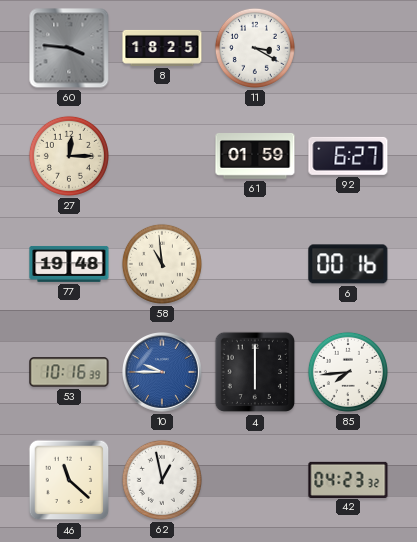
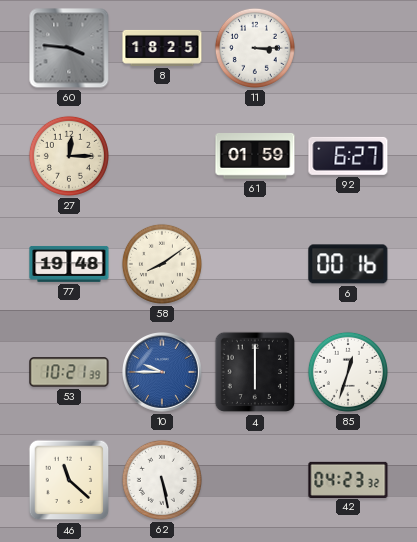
11: 3:20 -> 3:15 (255, 48)
58: 10:59 -> 8:09 (162, 264)
53: 10:16 -> 10:21 (69, 372)
85: 7:44 -> 12:33 (348, 372)
62: 12:58 -> 5:28 (162, 480)
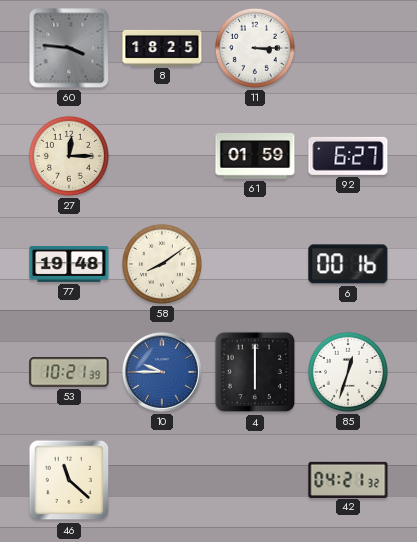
62: 5:28 -> none (162, 480)
42: 04:23 -> 04:21 (348, 479)
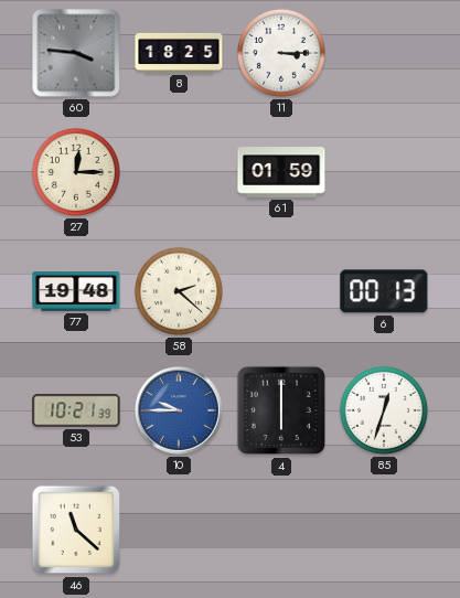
92: 6:27 -> none (348, 156)
58: 8:09 -> 2:22 (179, 291)
6: 00:16 -> 00:13 (384, 291)
42: 04:21 -> none (348, 479)
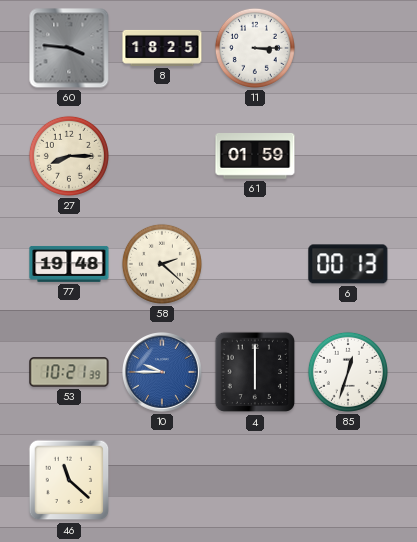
27: 12:15 -> 8:15 (69, 156)
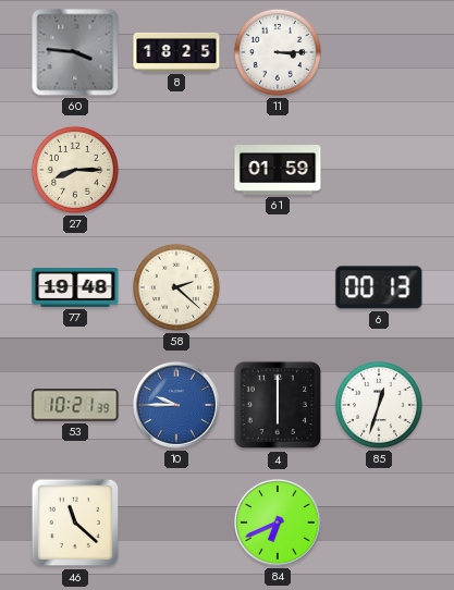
84: none -> 6:41 (279, 524)
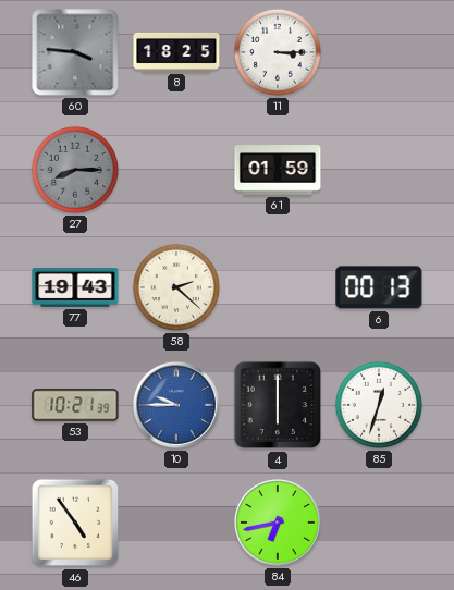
27 dial: cream -> grey (75, 170)
77: 19:48 -> 19:43 (75, 287)
46: 11:22 -> 4:54 (75, 523)
84: 6:41 -> 6:43 (279, 524)
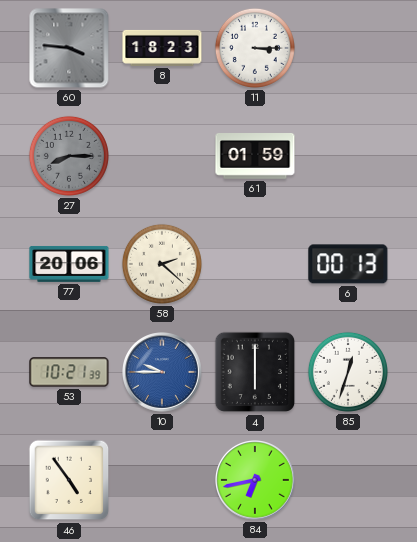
8: 18:25 -> 18:23 (162, 48)
77: 19:43 -> 20:06 (69, 264)
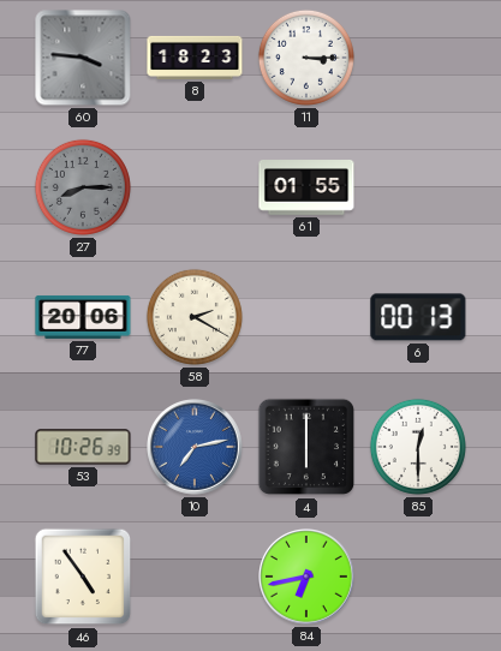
61: 01:59 -> 01:55 (306, 189)
58: 2:22 -> 2:20 (195, 317)
53: 10:21 -> 10:26 (83, 447)
10: 9:45 -> 7:13 (196, 448)
85: 12:33 -> 12:30 (418, 447)
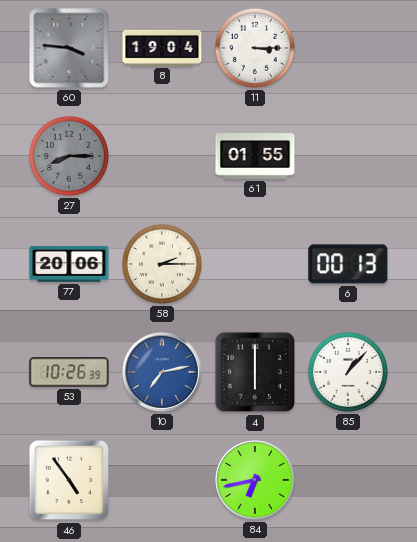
8: 18:23 -> 19:04 (162, 48)
58: 2:20 -> 2:15 (162, 264)
85: 12:30 -> 1:07 (348, 372)
